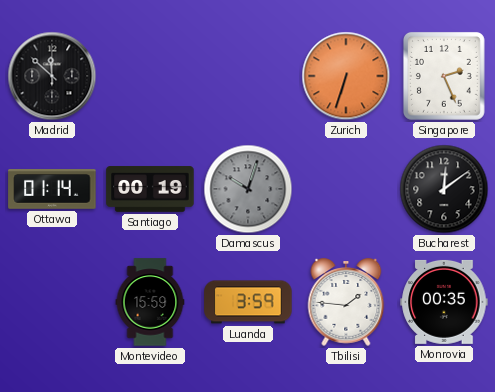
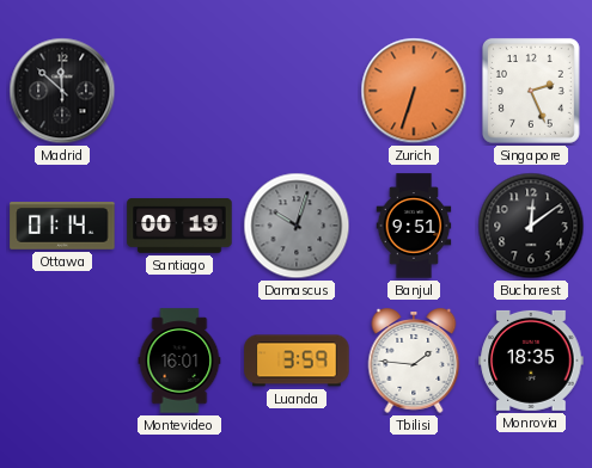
Banjul: none -> 9:51 (414, 226)
Montevideo: 15:59 -> 16:01 (179, 361)
Monrovia: 00:35 -> 18:35 (531, 361)
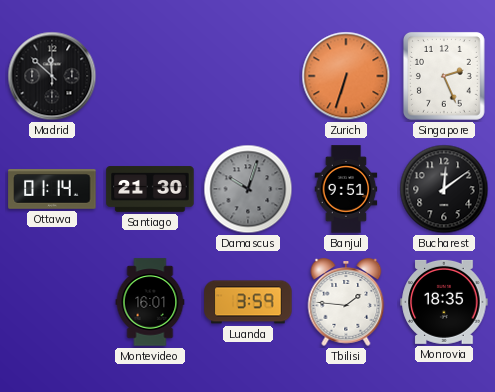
Santiago: 00:19 -> 21:30 (150, 189)
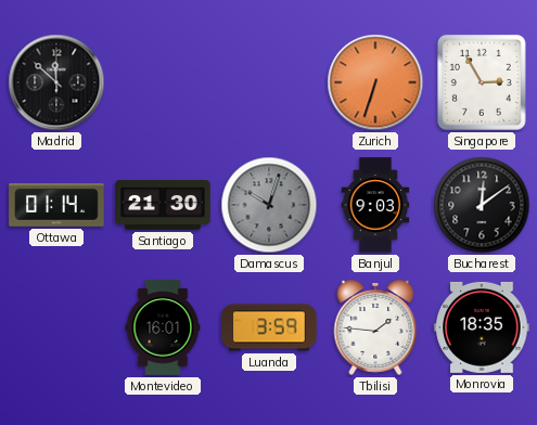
Singapore: 2:26 -> 2:55 (482, 82)
Banjul: 9:51 -> 9:03 (375, 205)
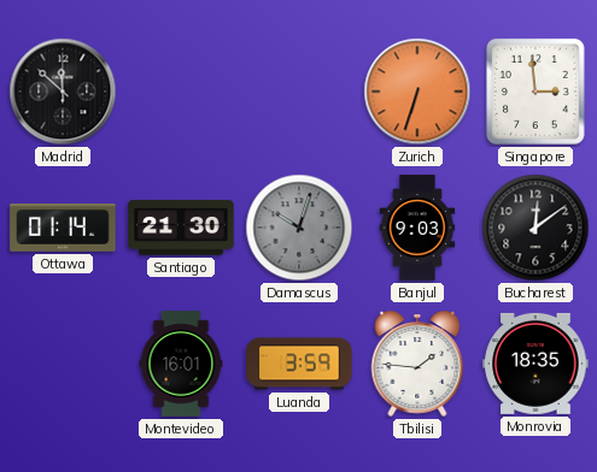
Singapore: 2:55 -> 2:59 (535, 92)
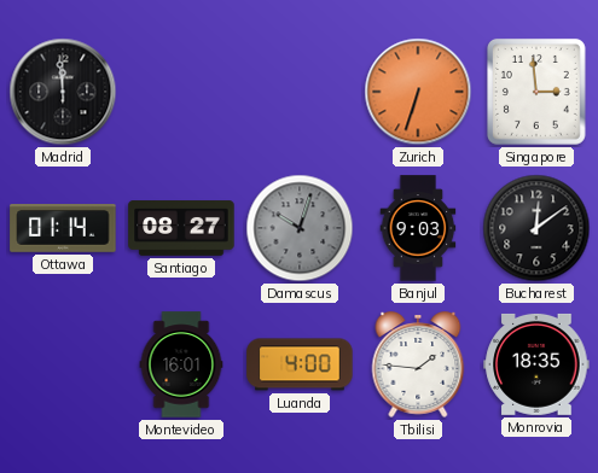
Madrid: 11:52 -> 11:59 (63, 92)
Santiago: 21:30 -> 08:27 (181, 228)
Luanda: 3:59 -> 4:00 (300, 364)
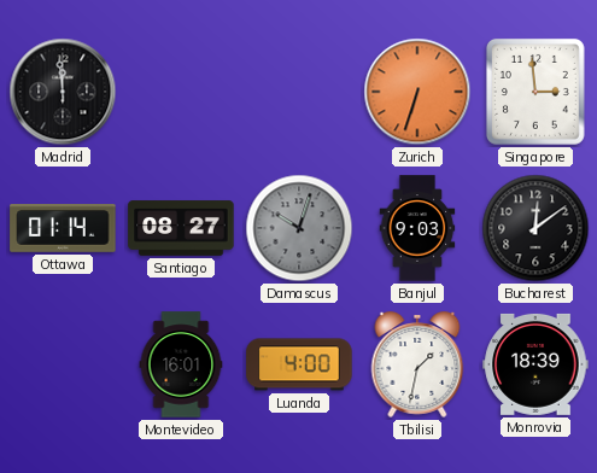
Tbilisi: 1:46 -> 1:32 (417, 364)
Monrovia: 18:35 -> 18:39 (535, 364)
